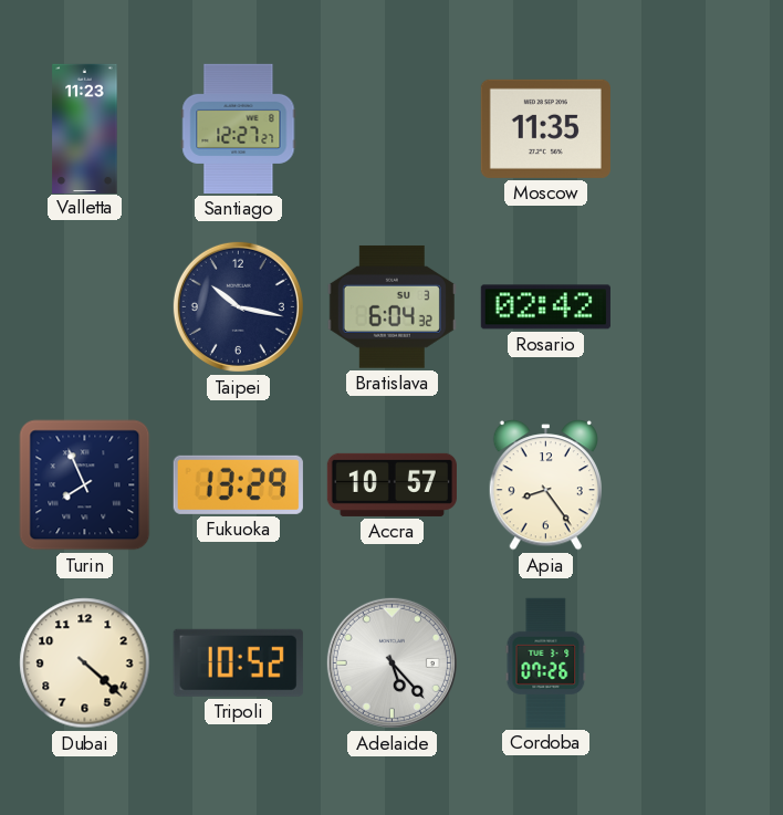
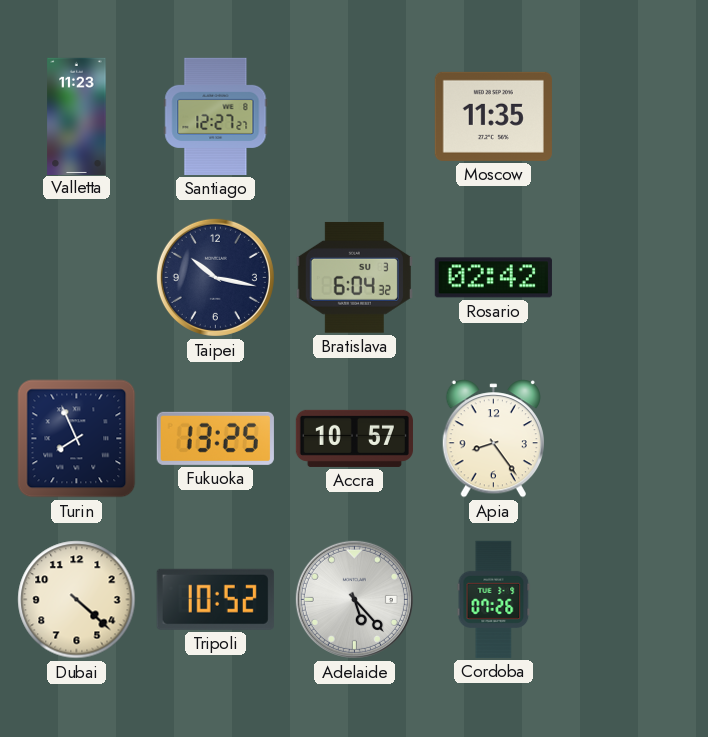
Fukuoka: 13:29 -> 13:25 (215, 438)
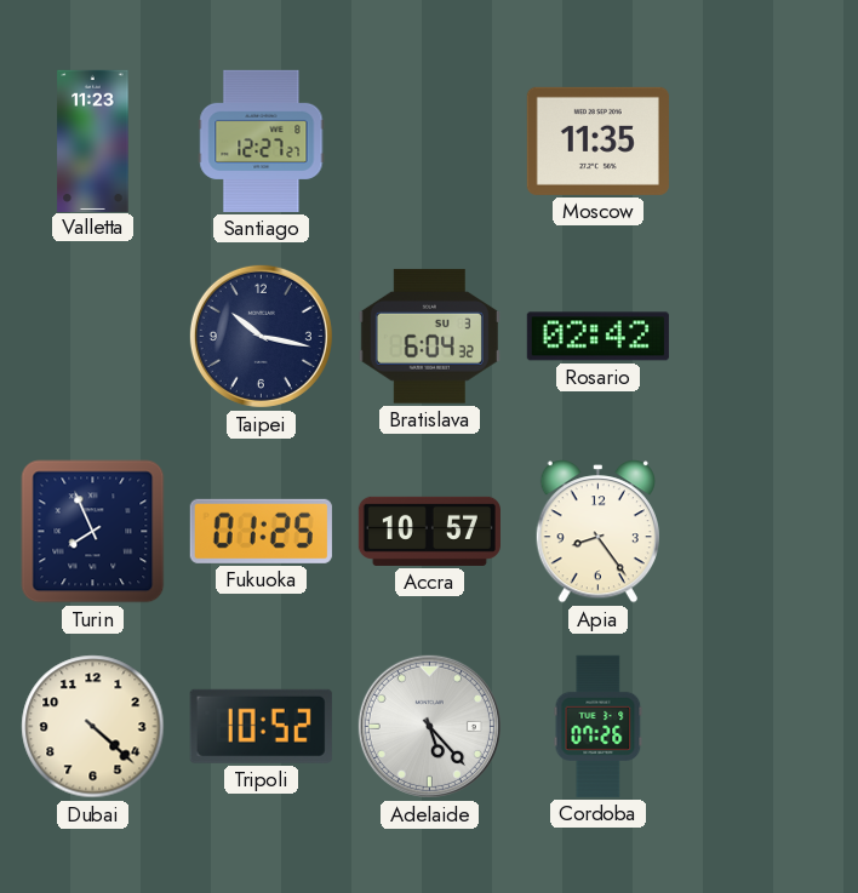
Fukuoka: 13:25 -> 01:25 (261, 531)
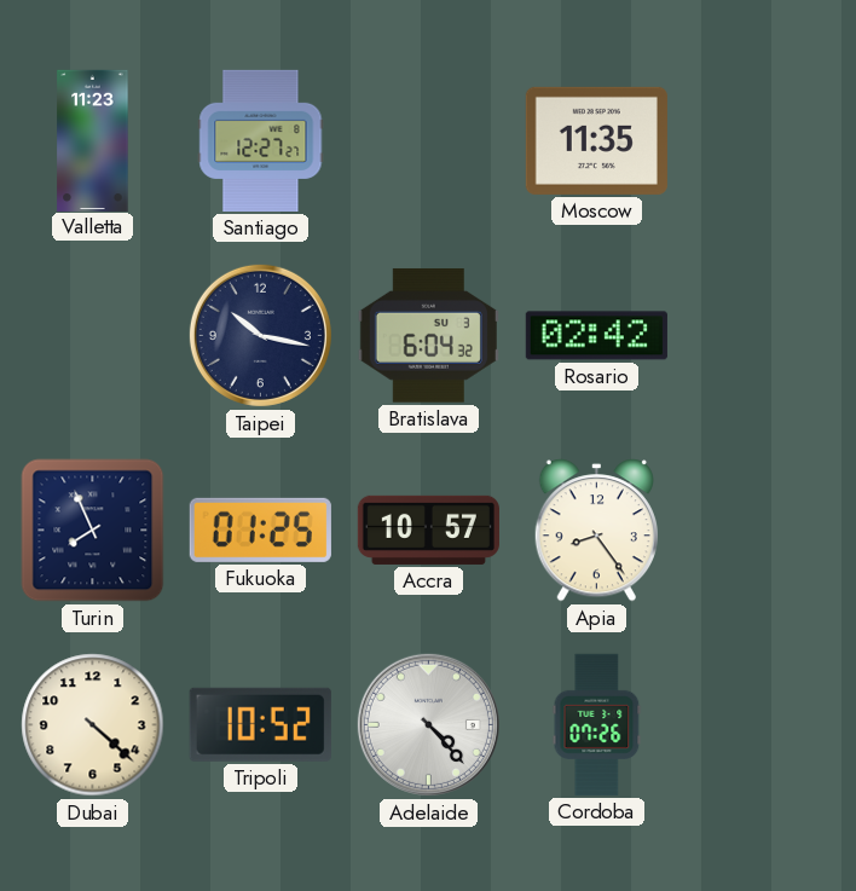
Adelaide: 5:23 -> 4:23 (428, 724)
